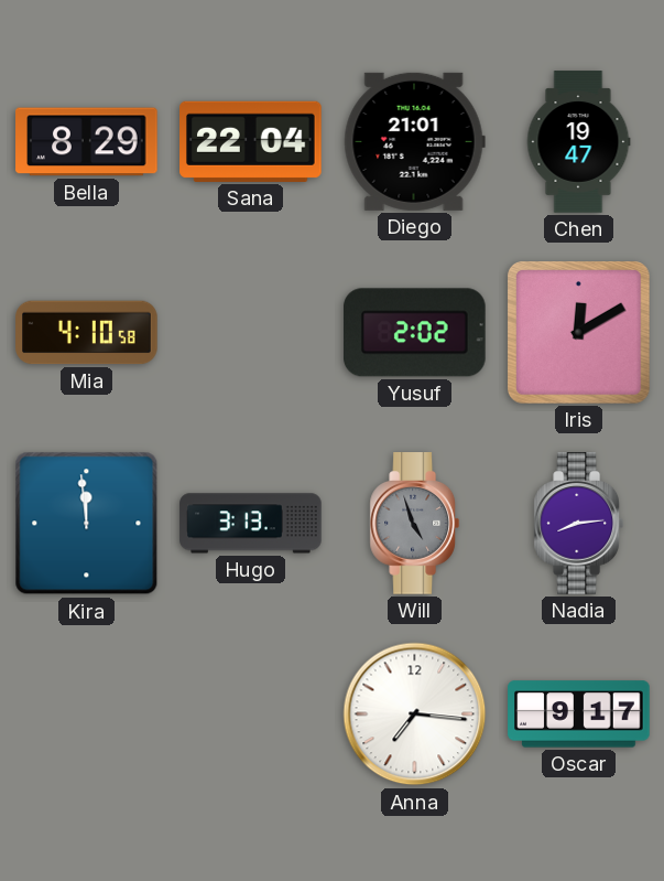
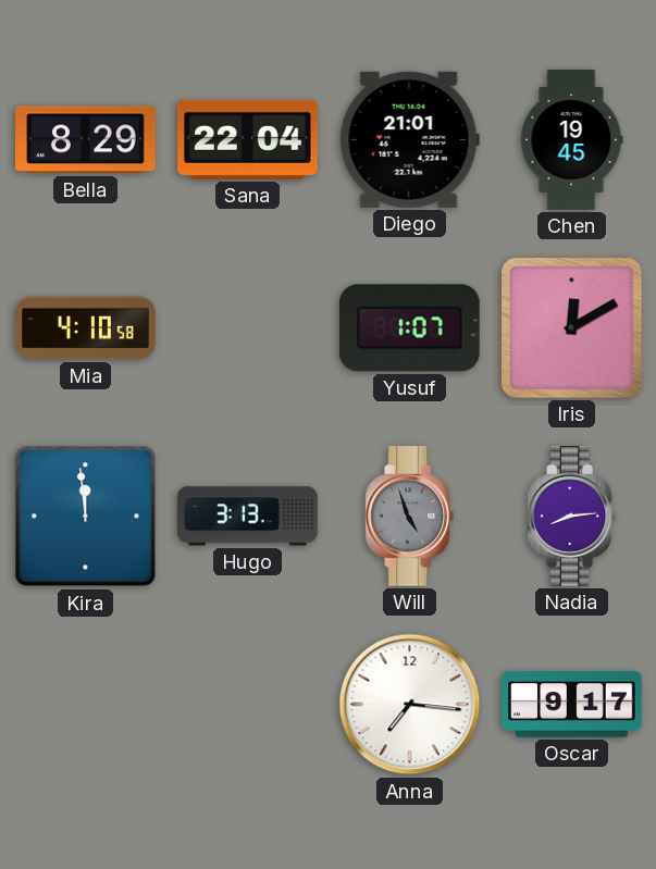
Chen: 19:47 -> 19:45 (571, 140)
Yusuf: 2:02 -> 1:07 (410, 328)
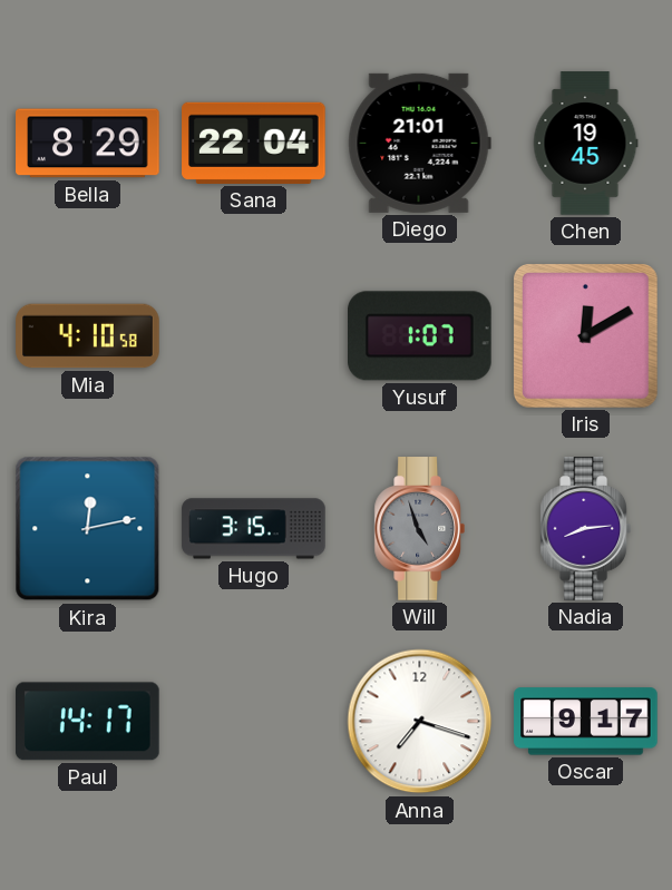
Kira: 11:59 -> 12:13 (88, 529)
Hugo: 3:13 -> 3:15 (254, 529)
Paul: none -> 14:17 (88, 722)
Anna: 7:16 -> 7:18 (420, 722)
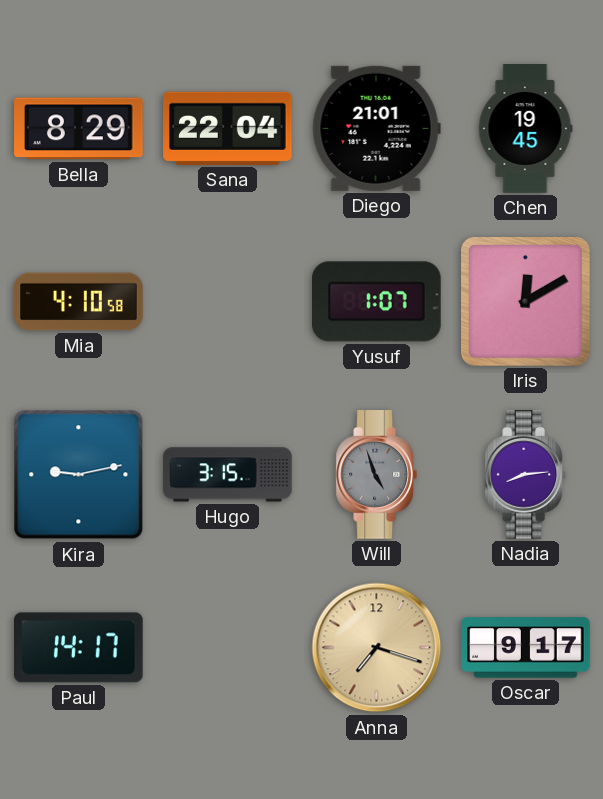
Kira: 12:13 -> 9:13 (79, 475)
Anna dial: white -> champagne (377, 648)
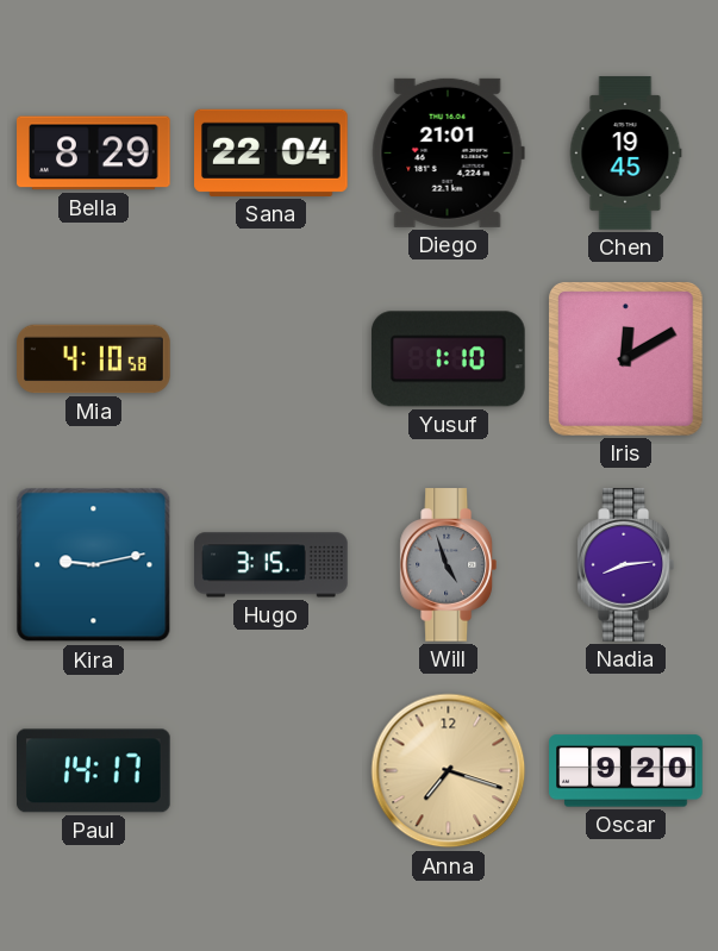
Yusuf: 1:07 -> 1:10 (449, 359)
Oscar: 9:17 -> 9:20 (626, 771)
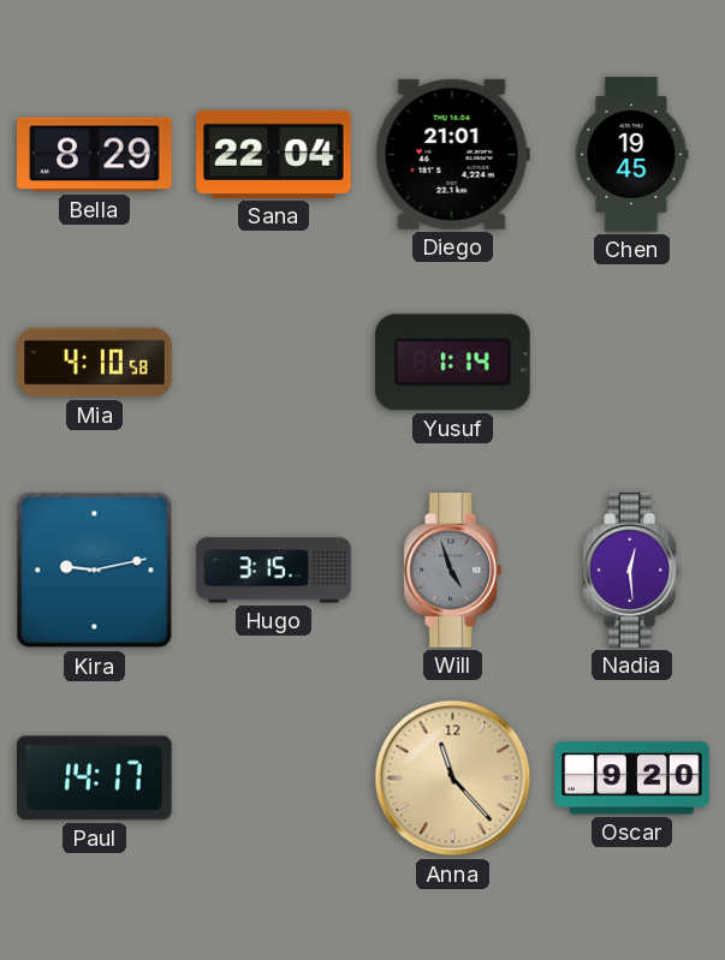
Yusuf: 1:10 -> 1:14 (453, 363)
Iris: 12:10 -> none (625, 358)
Nadia: 8:14 -> 12:29 (631, 571)
Anna: 7:18 -> 11:23 (453, 779)
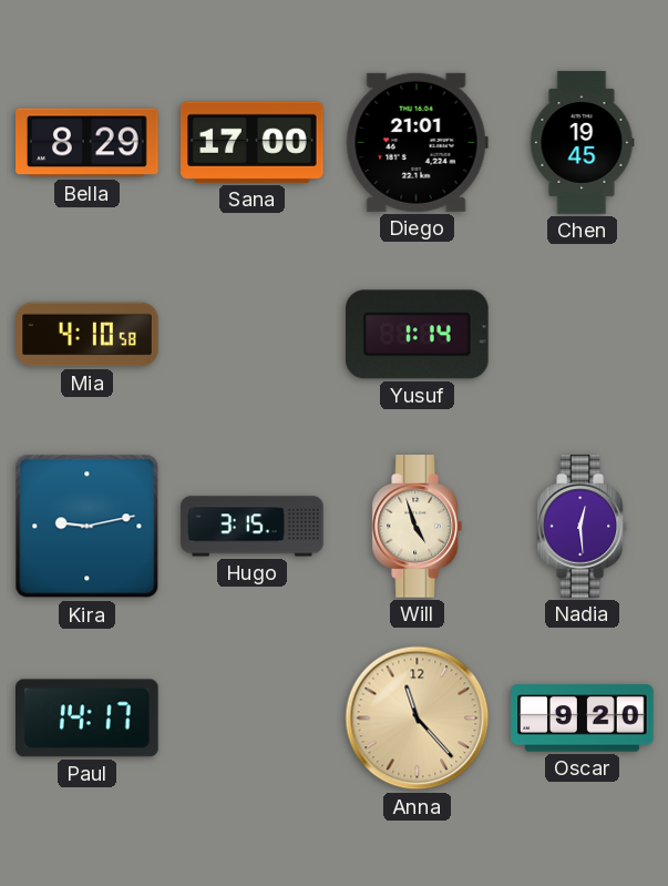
Sana: 22:04 -> 17:00 (253, 142)
Will dial: grey -> cream (417, 527)
